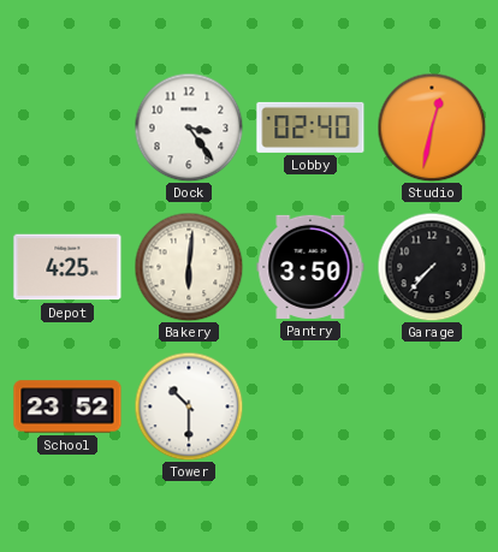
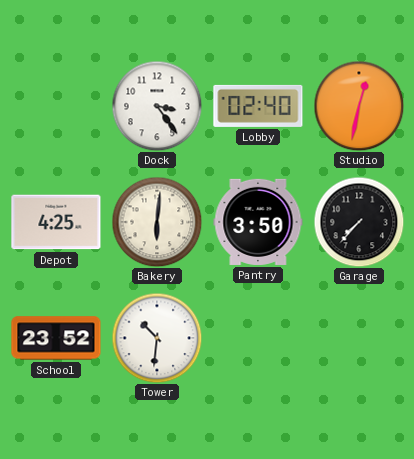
Tower: 10:30 -> 10:31 (157, 338)
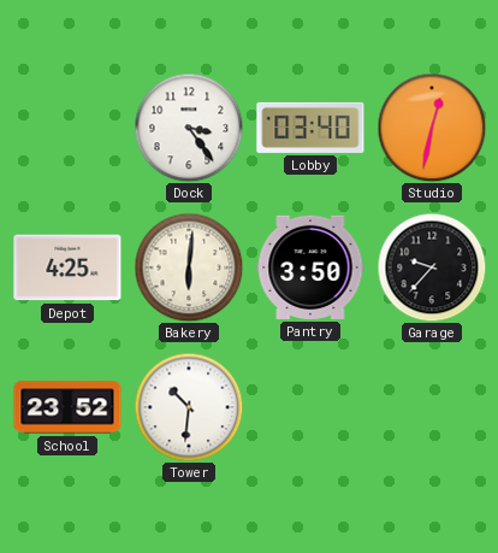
Lobby: 02:40 -> 03:40 (310, 128)
Garage: 7:37 -> 9:37 (432, 267)
